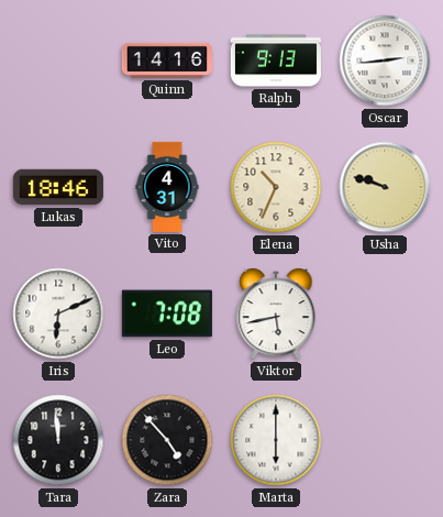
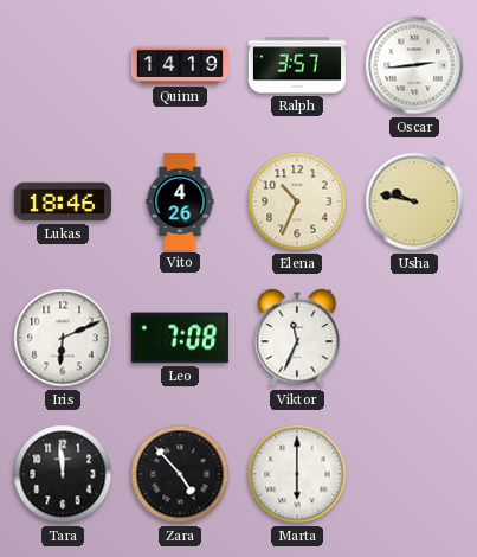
Quinn: 14:16 -> 14:19 (180, 65)
Ralph: 9:13 -> 3:57 (297, 65)
Vito: 4:31 -> 4:26 (180, 201)
Usha: 9:48 -> 9:47 (414, 201)
Viktor: 5:43 -> 11:34 (297, 338)
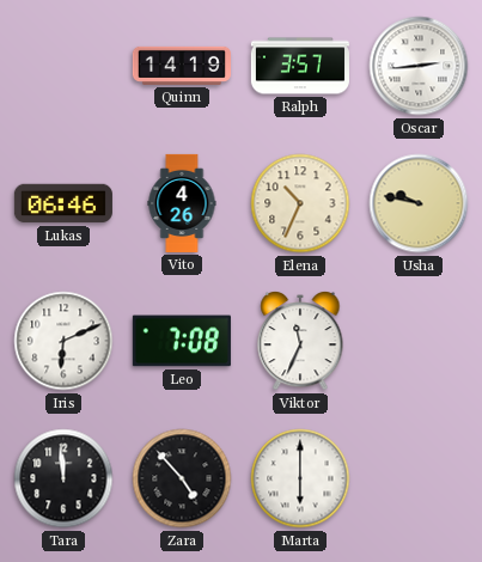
Lukas: 18:46 -> 06:46 (63, 203)
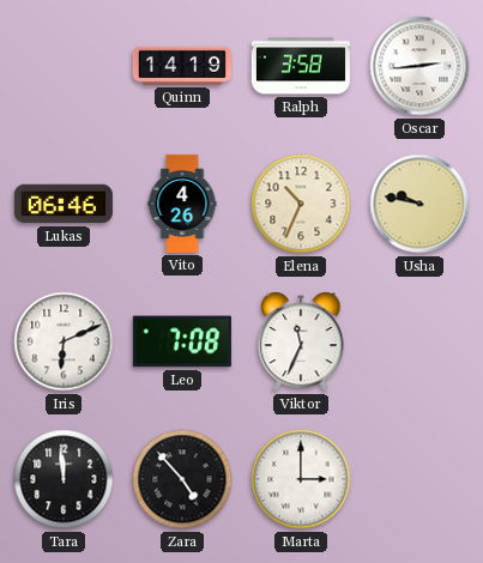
Ralph: 3:57 -> 3:58 (301, 66)
Marta: 6:00 -> 3:00 (301, 479)
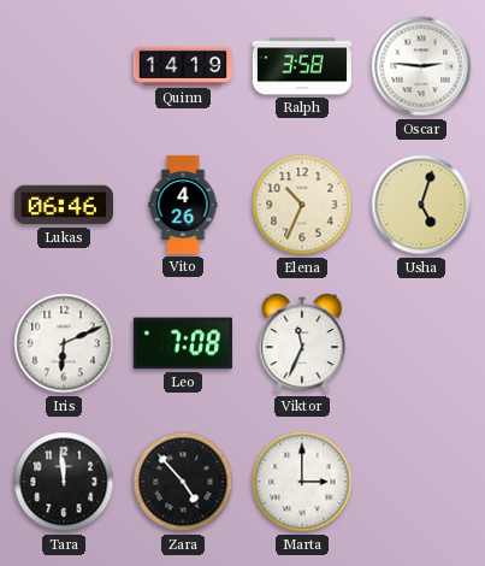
Oscar: 2:44 -> 2:46 (421, 66)
Usha: 9:47 -> 5:03 (421, 205)
